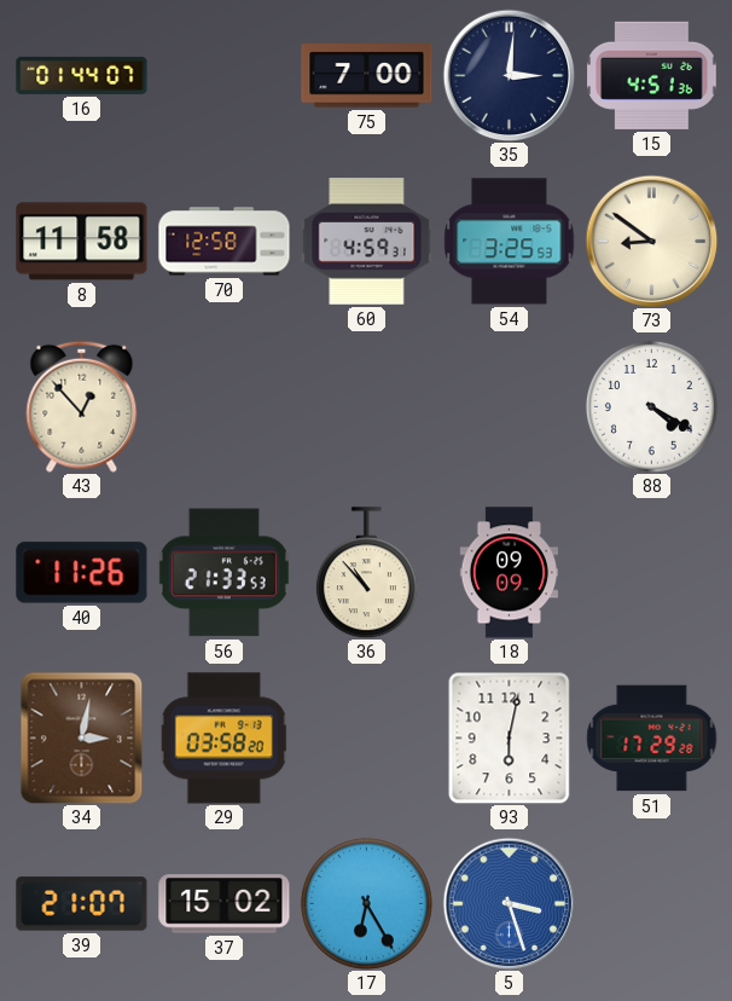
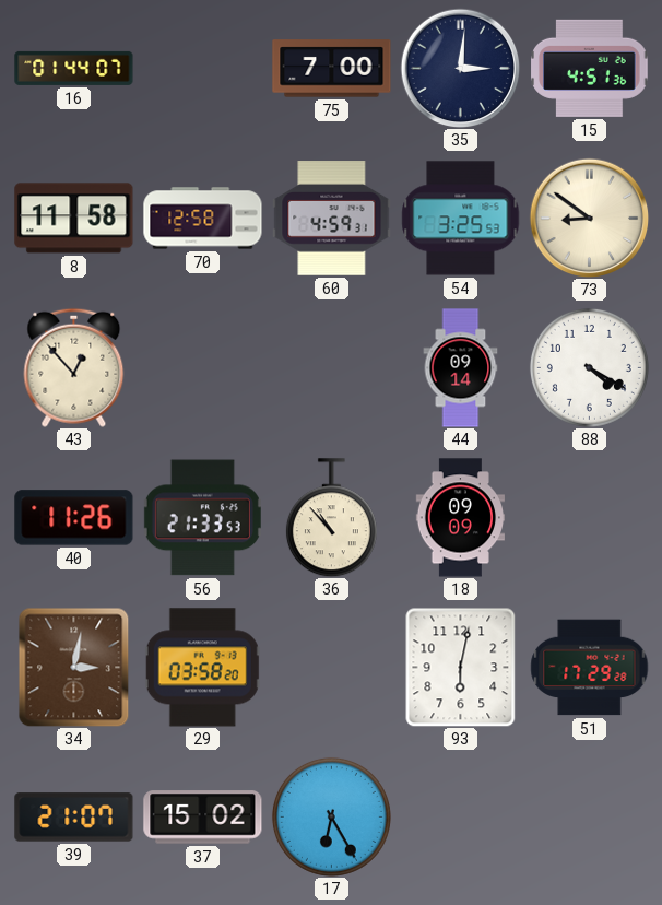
44: none -> 09:14 (461, 368)
5: 3:27 -> none (509, 903)
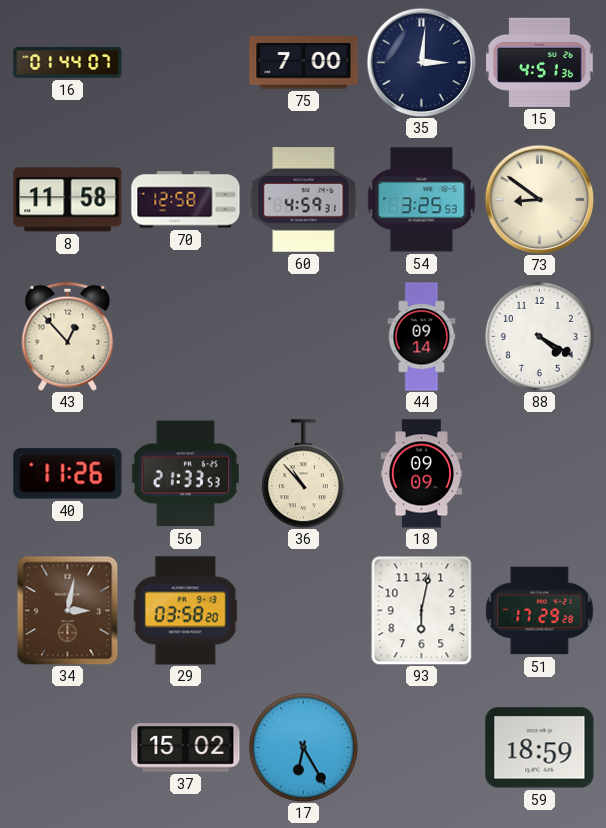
39: 21:07 -> none (74, 818)
59: none -> 18:59 (540, 748)
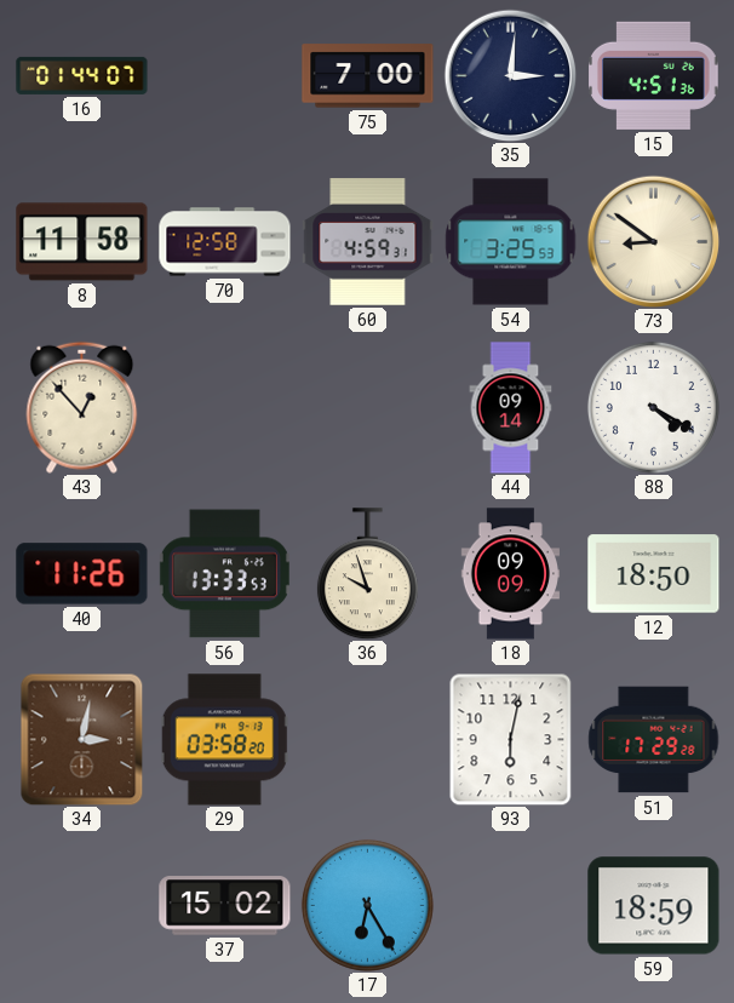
56: 21:33 -> 13:33 (224, 574)
36: 10:53 -> 9:57 (367, 574)
12: none -> 18:50 (654, 574)
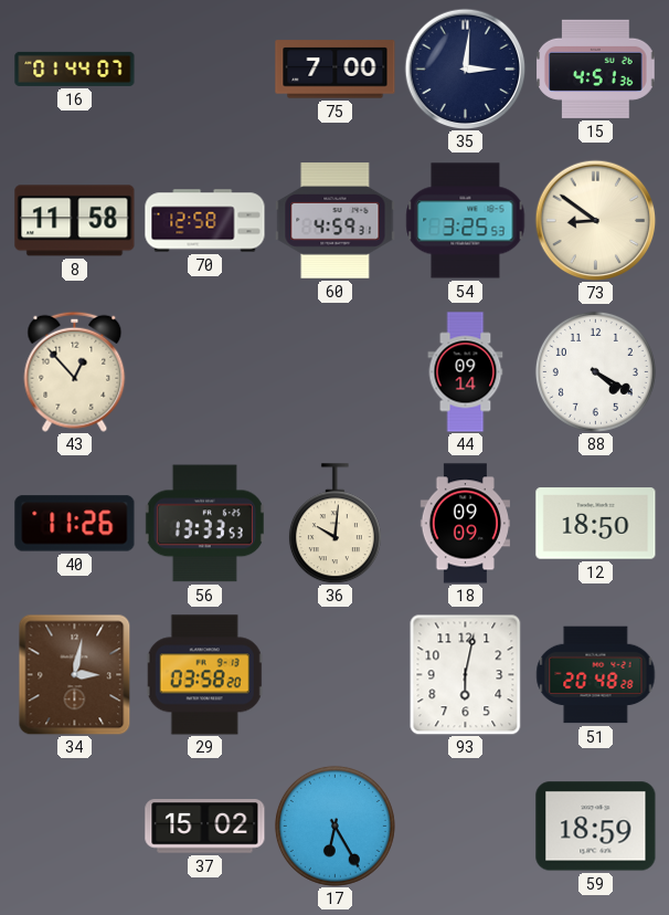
36: 9:57 -> 10:01 (334, 524)
51: 17:29 -> 20:48 (596, 675)
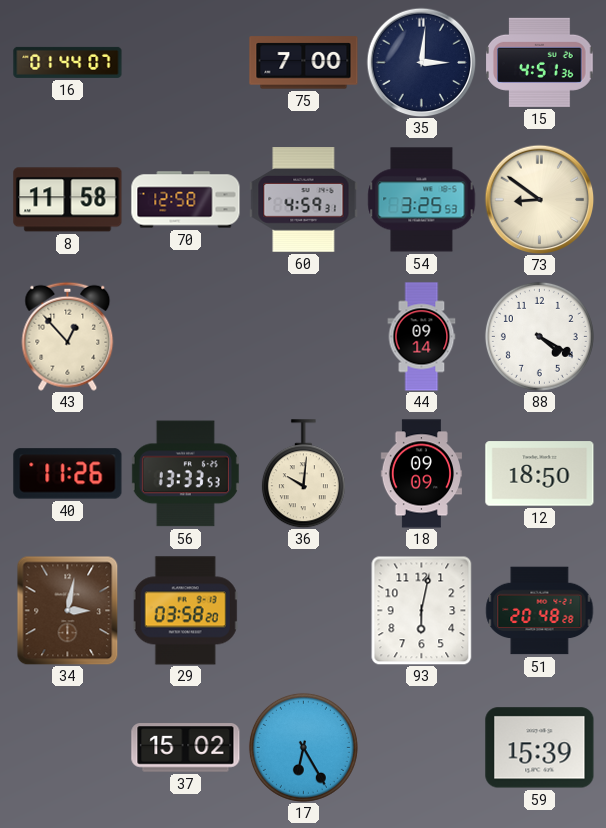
59: 18:59 -> 15:39 (540, 748)
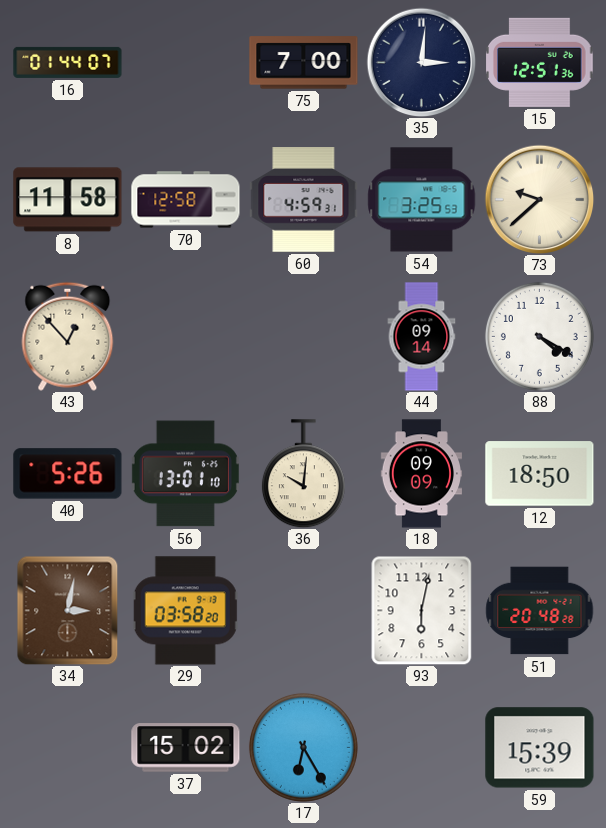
15: 4:51 -> 12:51 (540, 62)
73: 8:51 -> 9:38 (539, 199)
40: 11:26 -> 5:26 (68, 474)
56: 13:33 -> 13:01 (185, 474)
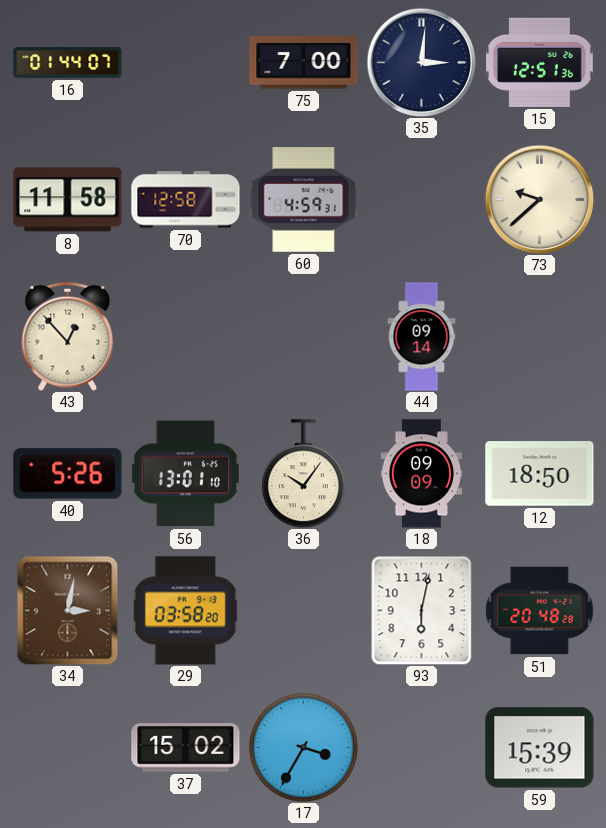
54: 3:25 -> none (422, 200)
88: 4:20 -> none (539, 336)
36: 10:01 -> 10:06 (303, 474)
17: 6:25 -> 3:35 (303, 747)
